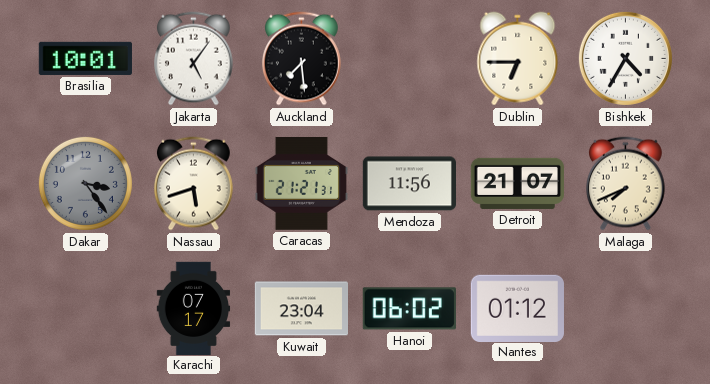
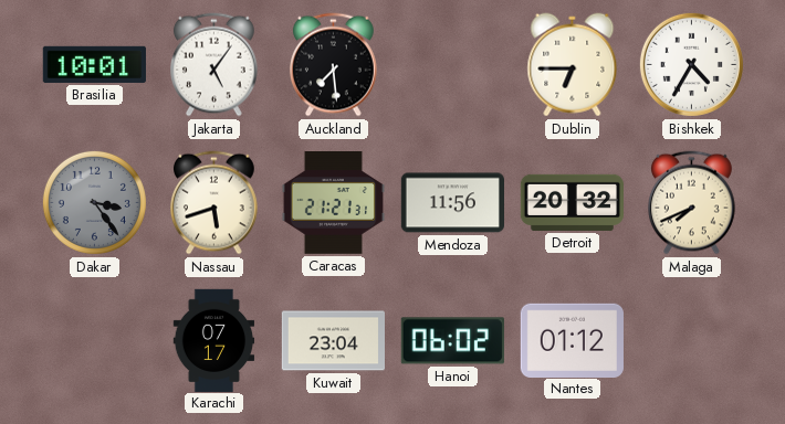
Detroit: 21:07 -> 20:32 (572, 202)
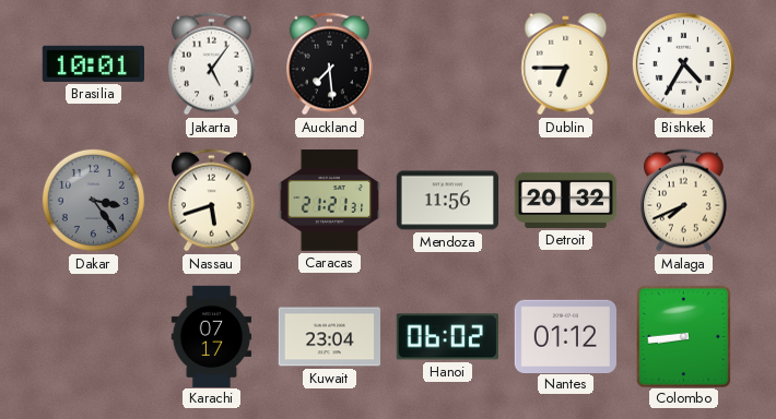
Colombo: none -> 8:44 (683, 336)
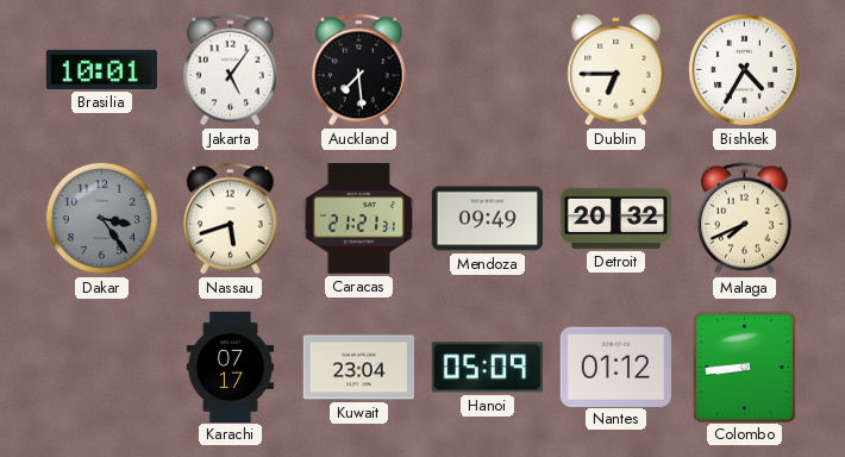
Mendoza: 11:56 -> 09:49 (487, 219)
Hanoi: 06:02 -> 05:09 (487, 368)
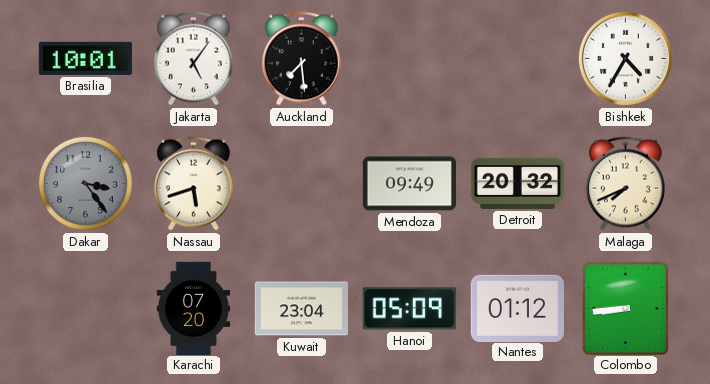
Dublin: 6:45 -> none (616, 70)
Caracas: 21:21 -> none (358, 219)
Karachi: 07:17 -> 07:20 (194, 308)
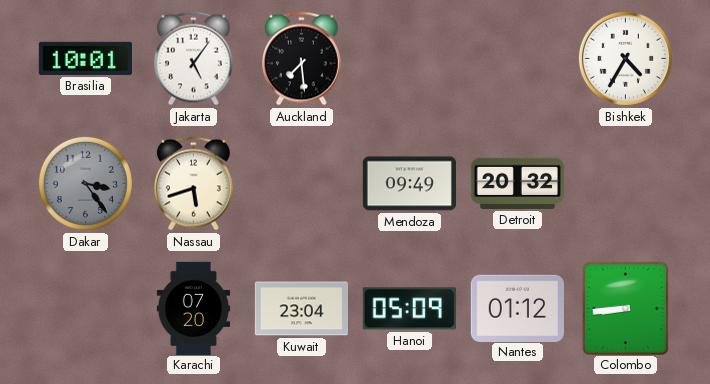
Malaga: 7:41 -> none (626, 184)
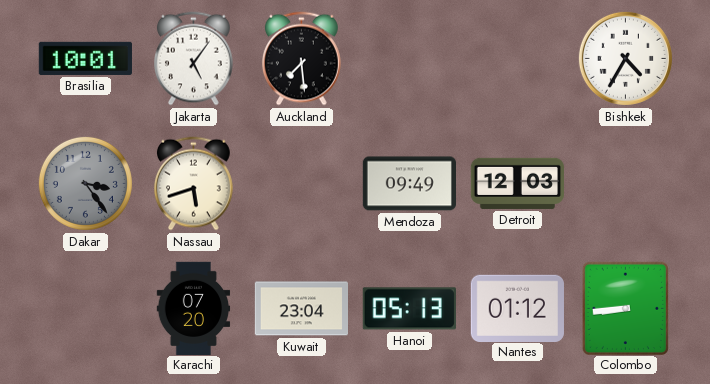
Detroit: 20:32 -> 12:03 (517, 183)
Hanoi: 05:09 -> 05:13 (409, 309)
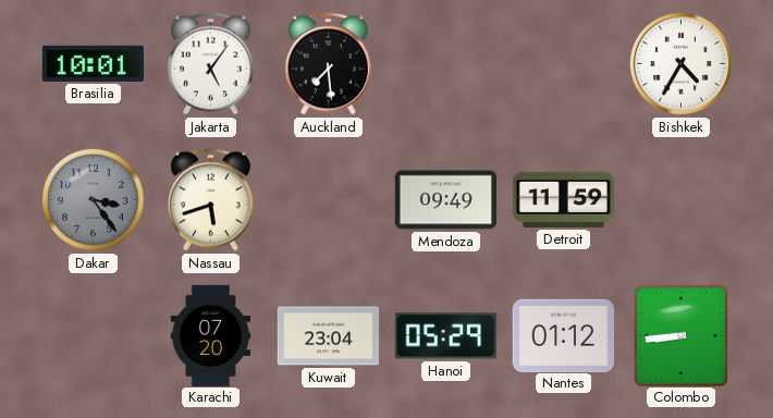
Detroit: 12:03 -> 11:59 (563, 199)
Hanoi: 05:13 -> 05:29 (445, 336)
